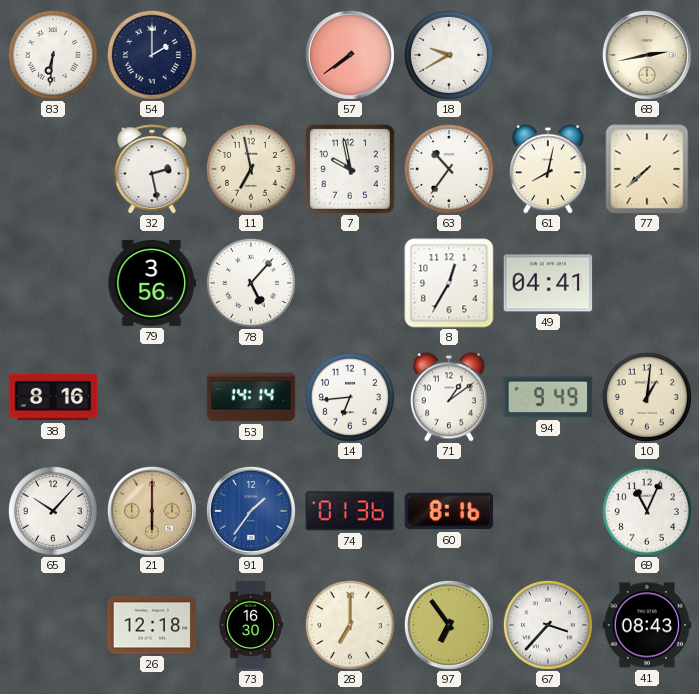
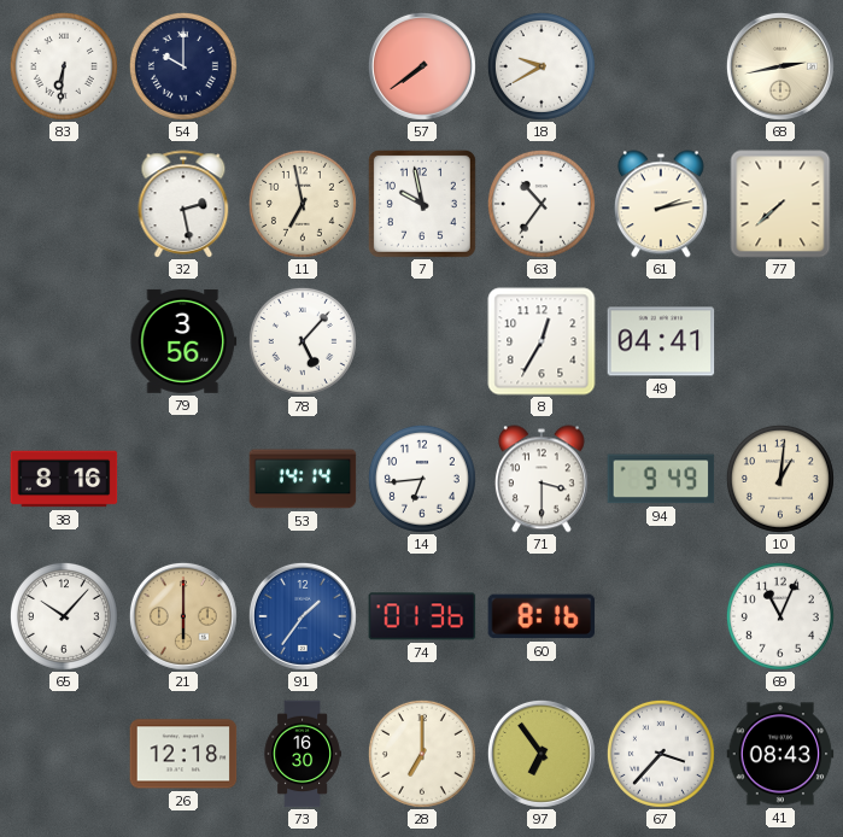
54: 2:00 -> 10:00 (183, 66)
61: 8:02 -> 2:13 (661, 204)
71: 1:09 -> 3:30 (541, 479)
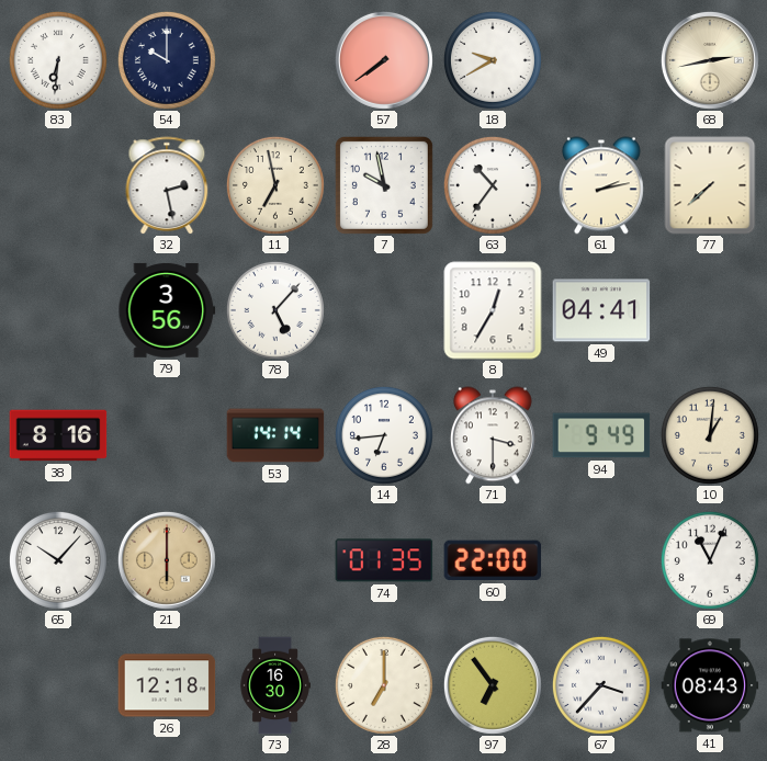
91: 1:36 -> none (303, 616)
74: 01:36 -> 01:35 (384, 560)
60: 8:16 -> 22:00 (493, 560)
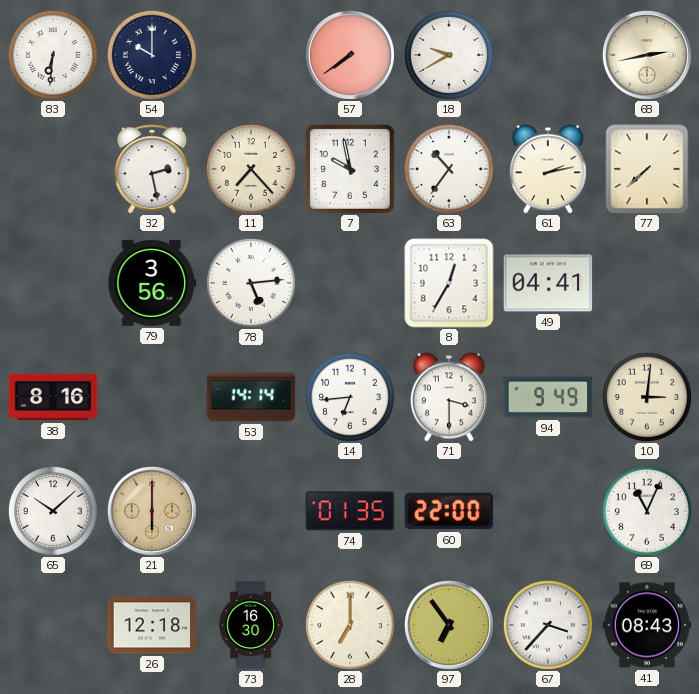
11: 6:58 -> 7:23 (251, 169)
78: 5:07 -> 5:14 (251, 283)
10: 1:01 -> 3:01 (647, 397)
65: 10:07 -> 10:08 (53, 511)
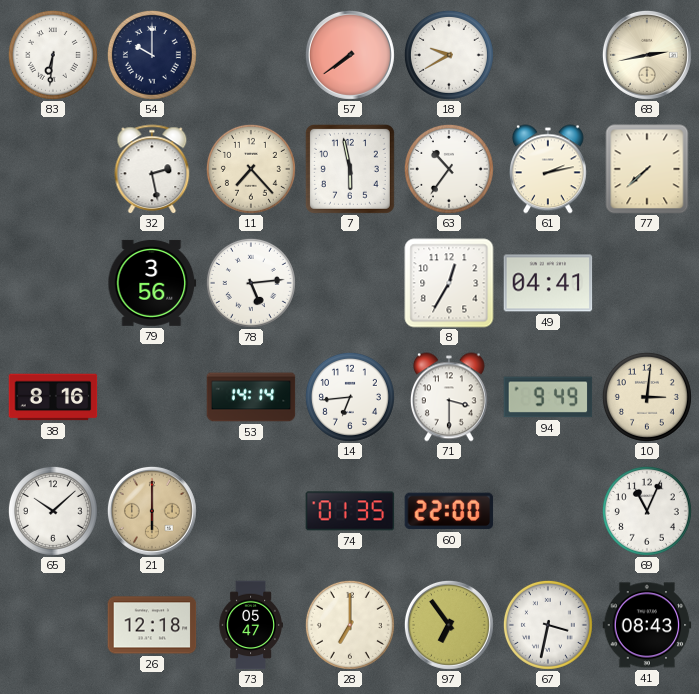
7: 9:58 -> 5:58 (350, 169)
73: 16:30 -> 05:47 (251, 625)
67: 3:37 -> 3:32 (548, 625)
